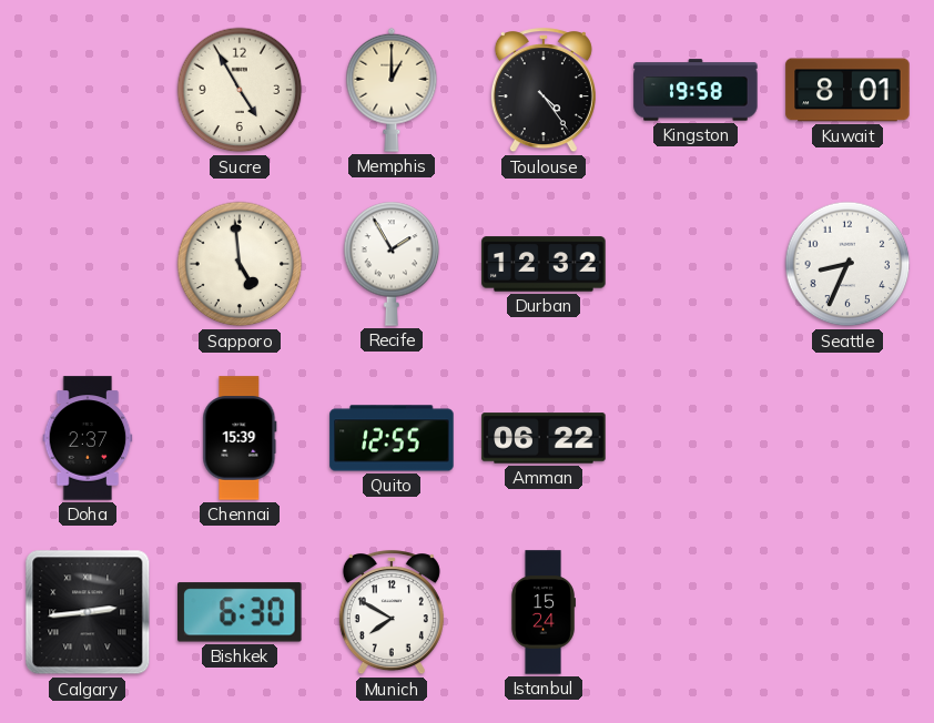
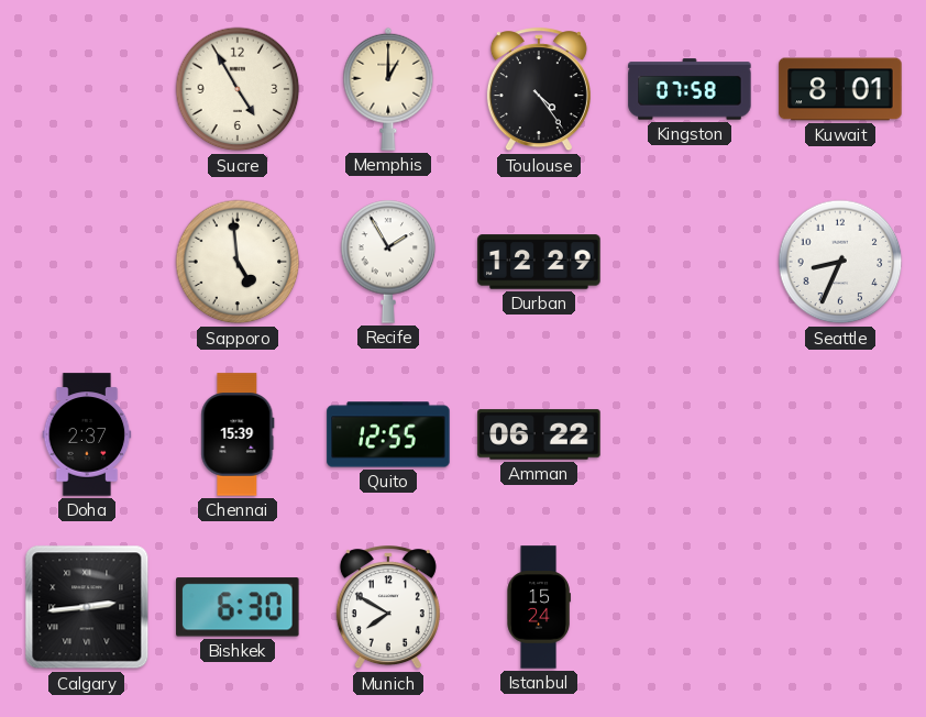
Kingston: 19:58 -> 07:58 (690, 89)
Durban: 12:32 -> 12:29 (539, 262)
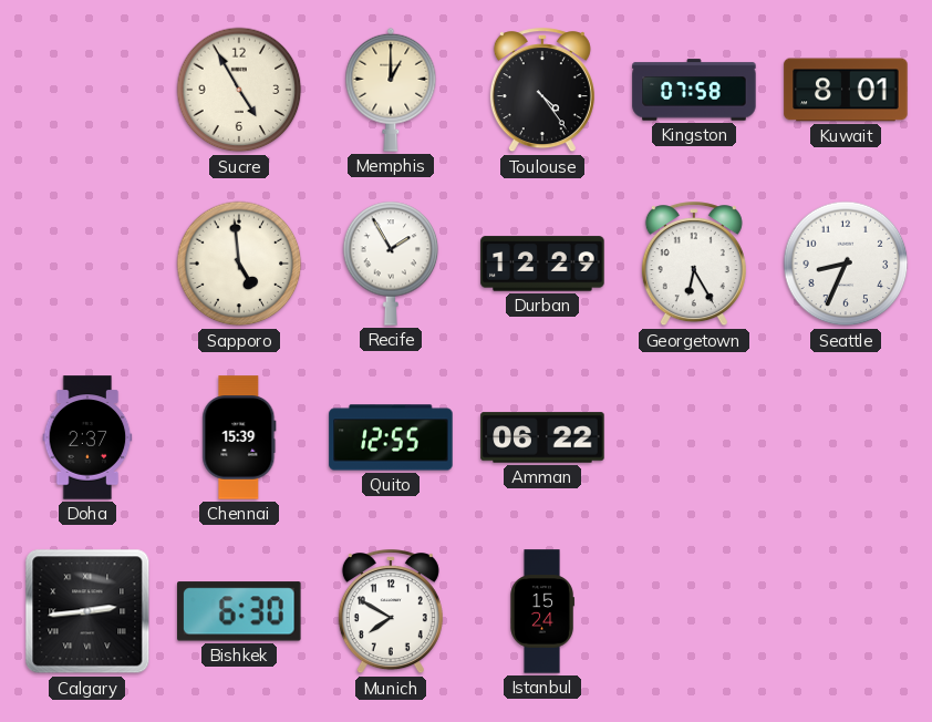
Georgetown: none -> 6:25 (694, 265)
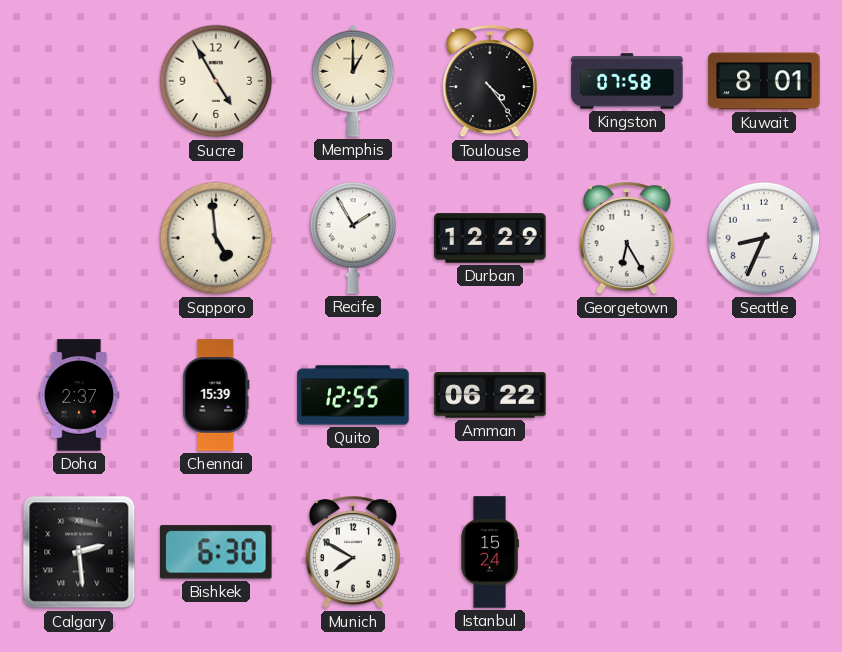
Calgary: 2:44 -> 2:29 (79, 552)
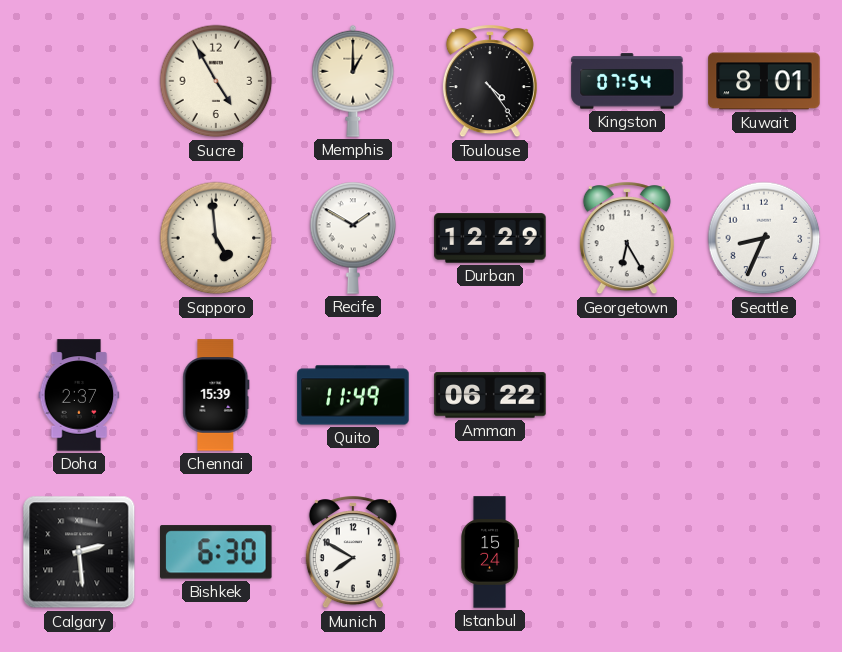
Kingston: 07:58 -> 07:54 (627, 81)
Recife: 1:55 -> 1:50 (353, 238)
Quito: 12:55 -> 11:49 (353, 395)
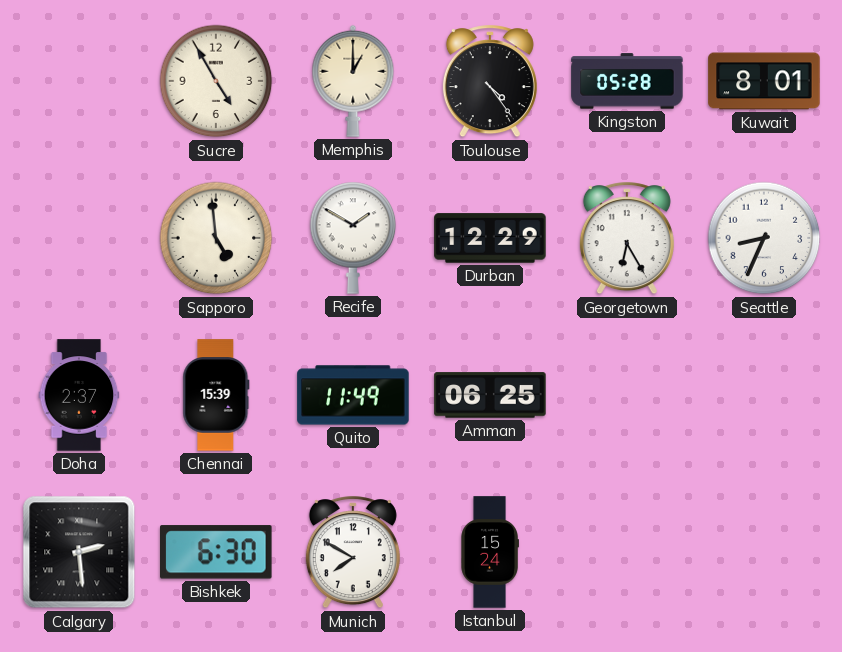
Kingston: 07:54 -> 05:28 (627, 81)
Amman: 06:22 -> 06:25 (490, 395)
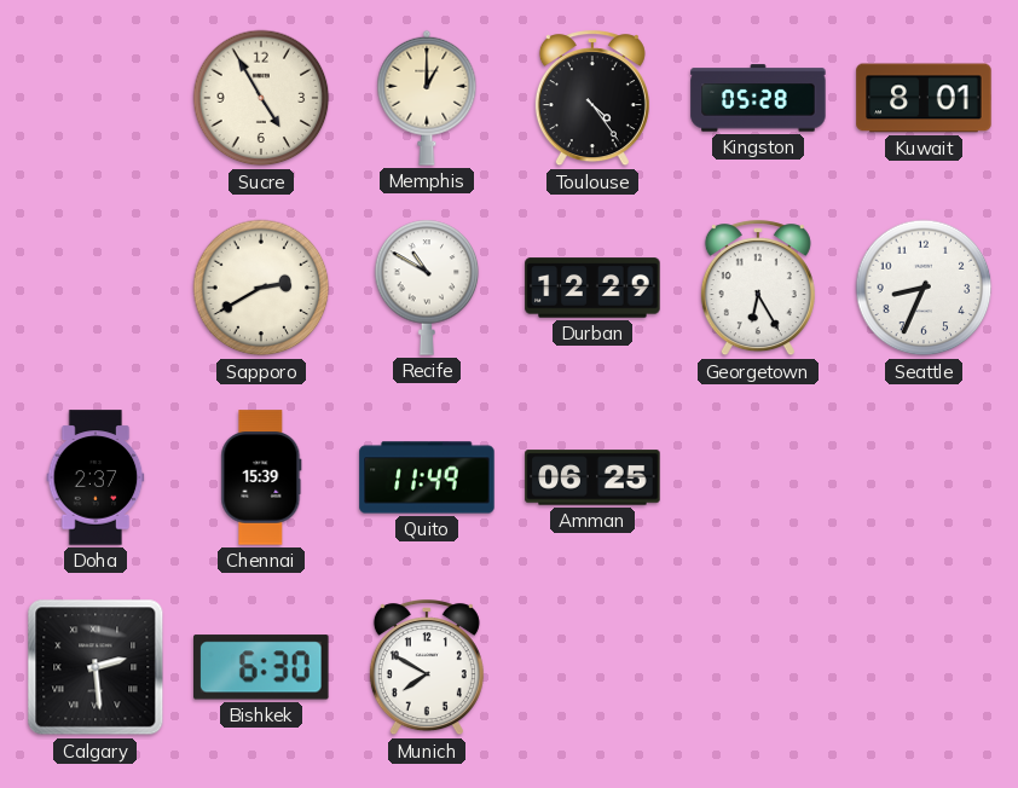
Sapporo: 4:59 -> 2:40 (261, 288)
Recife: 1:50 -> 10:50 (427, 288)
Istanbul: 15:24 -> none (490, 552)
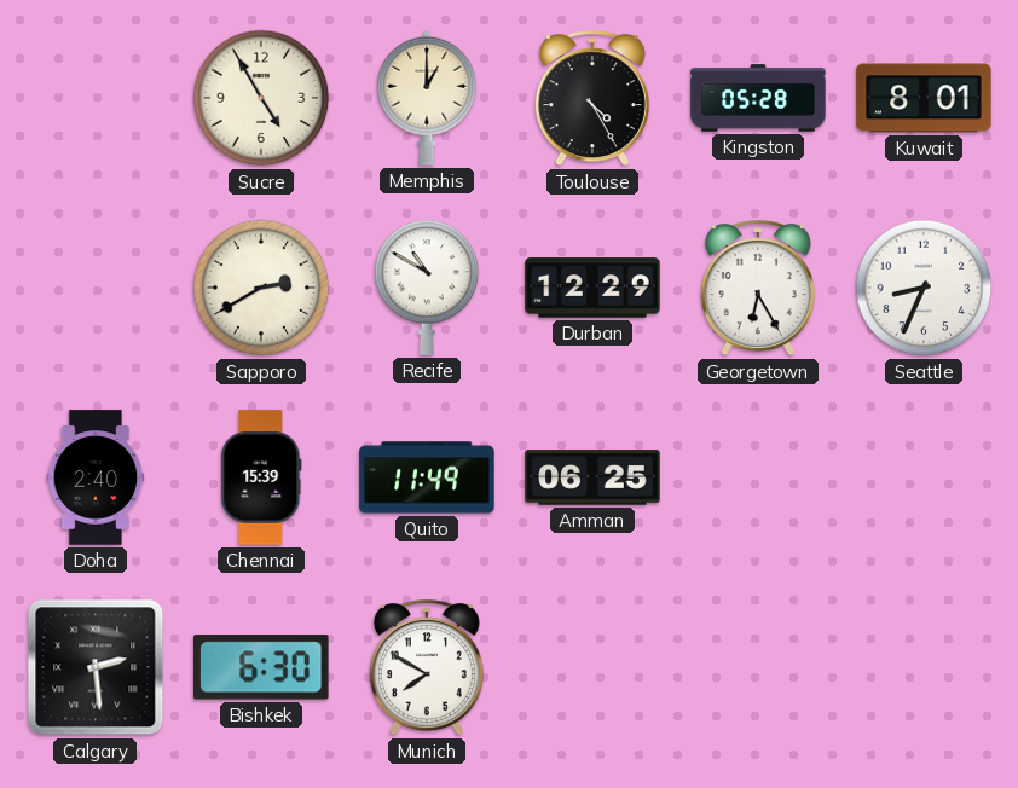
Toulouse: 4:24 -> 4:25 (592, 99)
Doha: 2:37 -> 2:40 (96, 477)
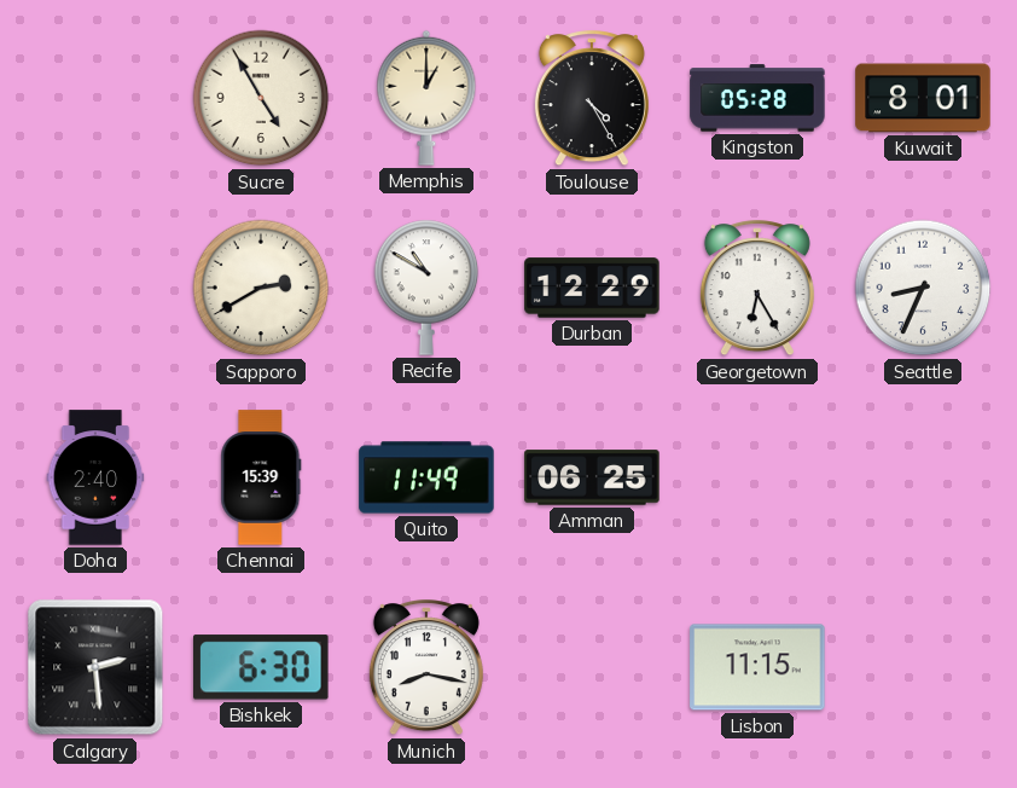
Munich: 7:50 -> 8:17 (426, 668)
Lisbon: none -> 11:15 (757, 667)
